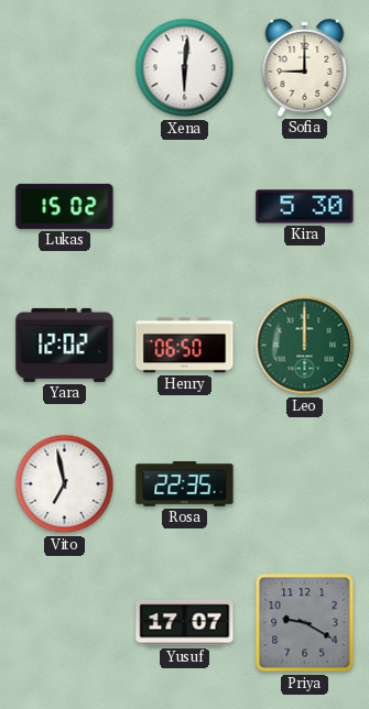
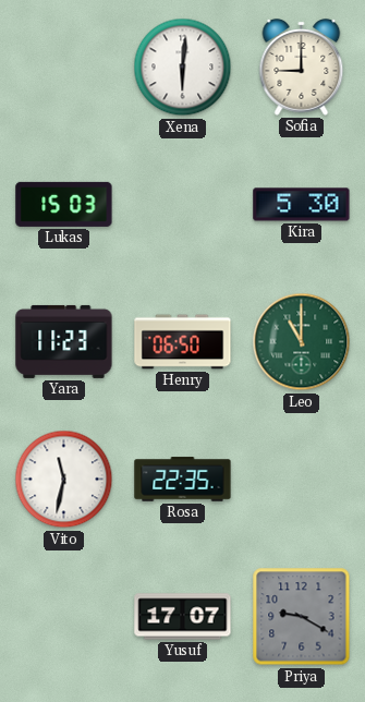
Lukas: 15:02 -> 15:03 (64, 204)
Yara: 12:02 -> 11:23 (64, 341)
Leo: 12:00 -> 11:00 (302, 342)
Vito: 6:58 -> 11:32 (64, 480)
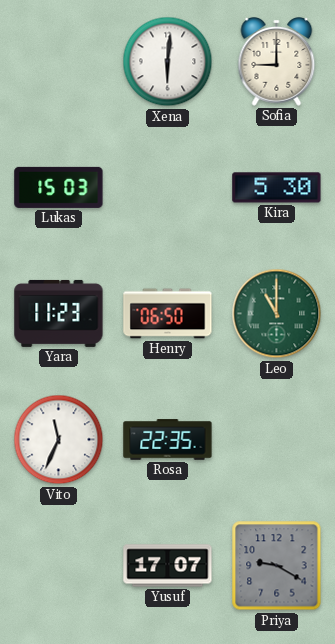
Vito: 11:32 -> 11:34 (59, 440)
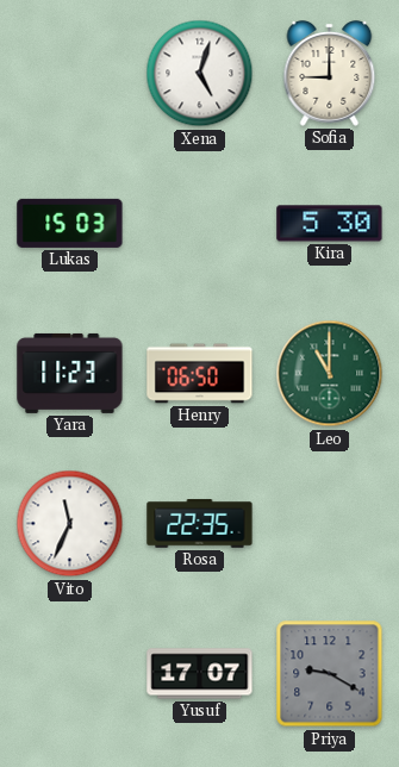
Xena: 6:01 -> 5:03 (200, 74)
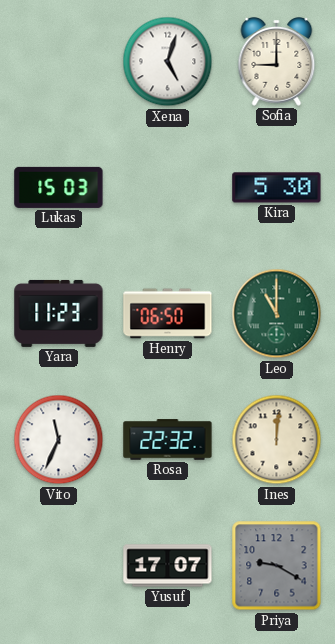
Rosa: 22:35 -> 22:32 (168, 440)
Ines: none -> 12:01 (277, 440)
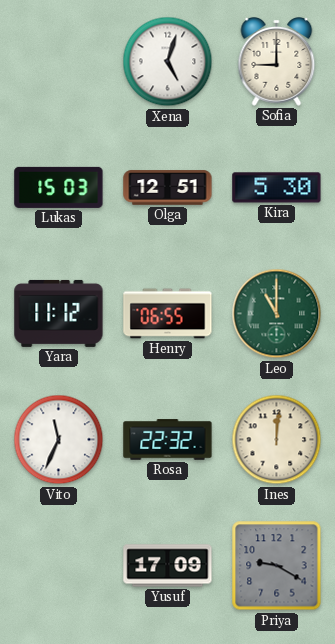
Olga: none -> 12:51 (168, 188)
Yara: 11:23 -> 11:12 (59, 313)
Henry: 06:50 -> 06:55 (168, 314)
Yusuf: 17:07 -> 17:09 (168, 566)
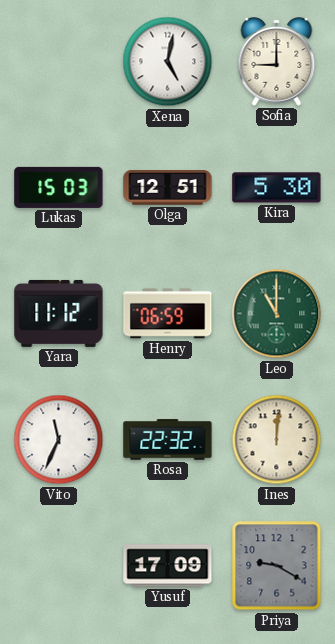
Xena: 5:03 -> 5:02 (168, 62)
Henry: 06:55 -> 06:59 (168, 314)
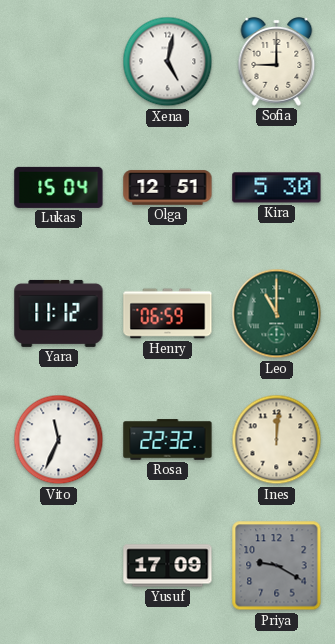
Lukas: 15:03 -> 15:04 (59, 187)
